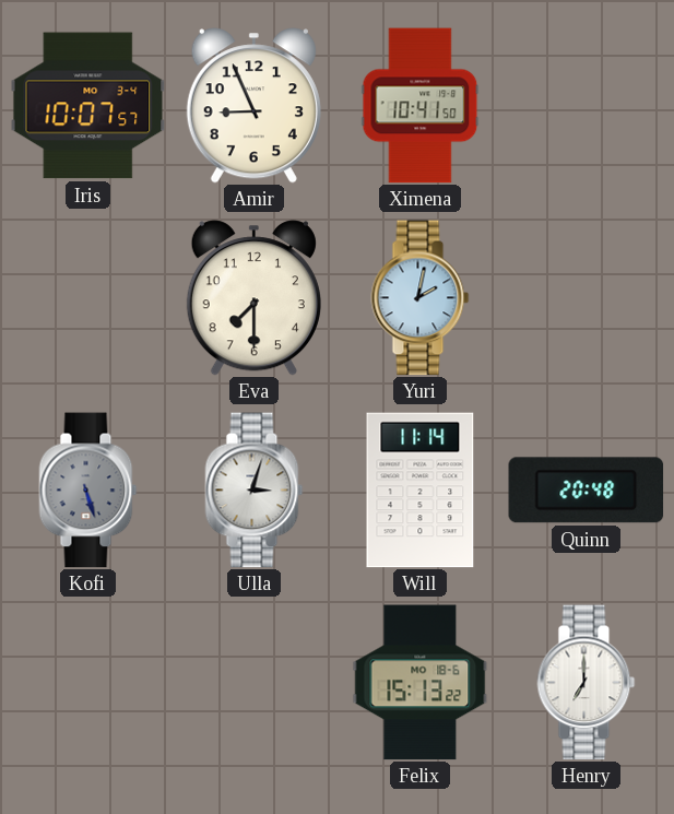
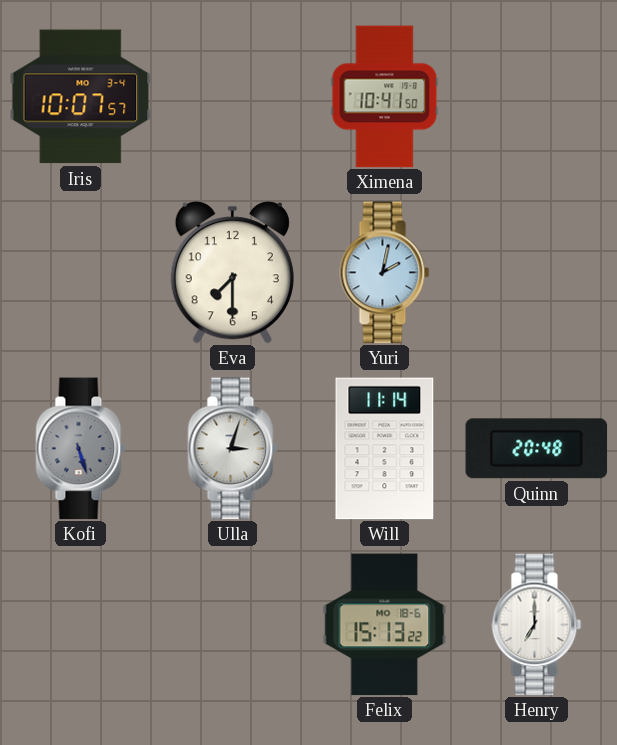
Amir: 8:56 -> none (253, 106)
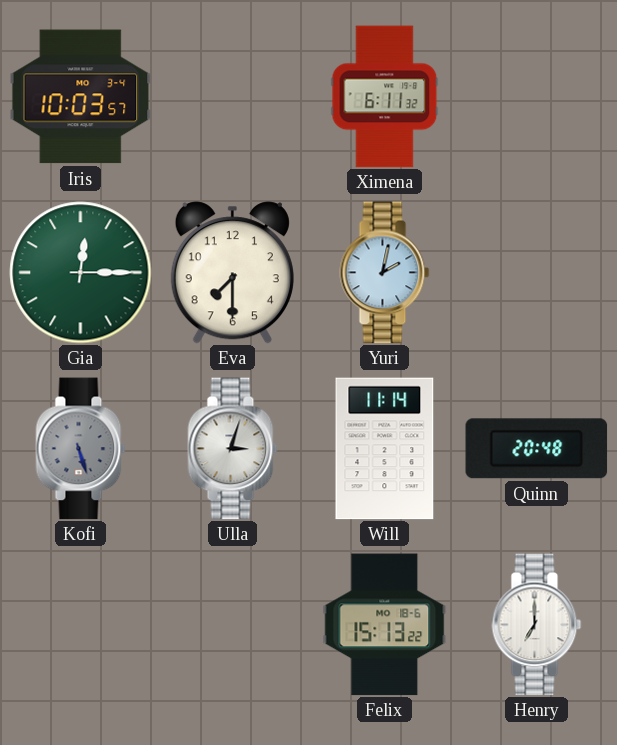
Iris: 10:07 -> 10:03 (81, 97)
Ximena: 10:41 -> 6:11 (385, 97)
Gia: none -> 12:15 (81, 273)
